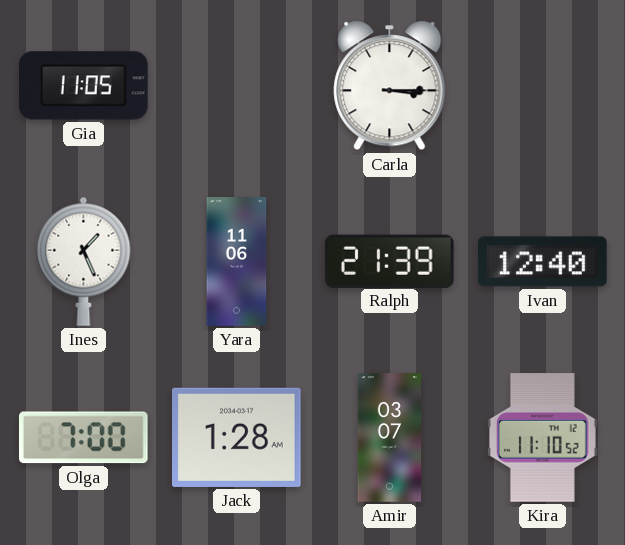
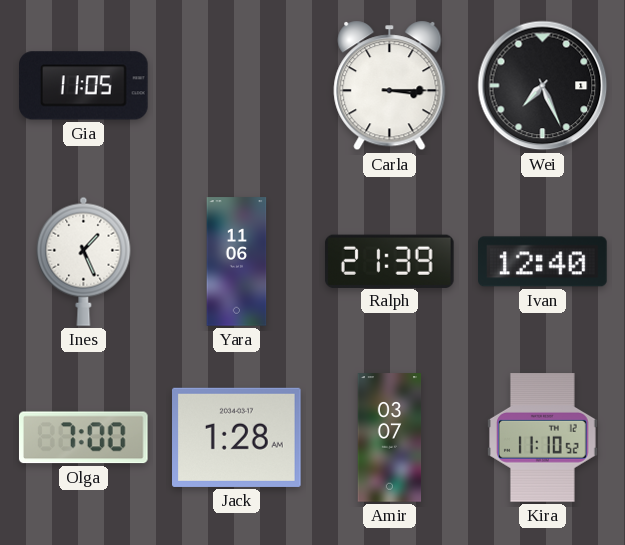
Wei: none -> 7:26 (543, 86)
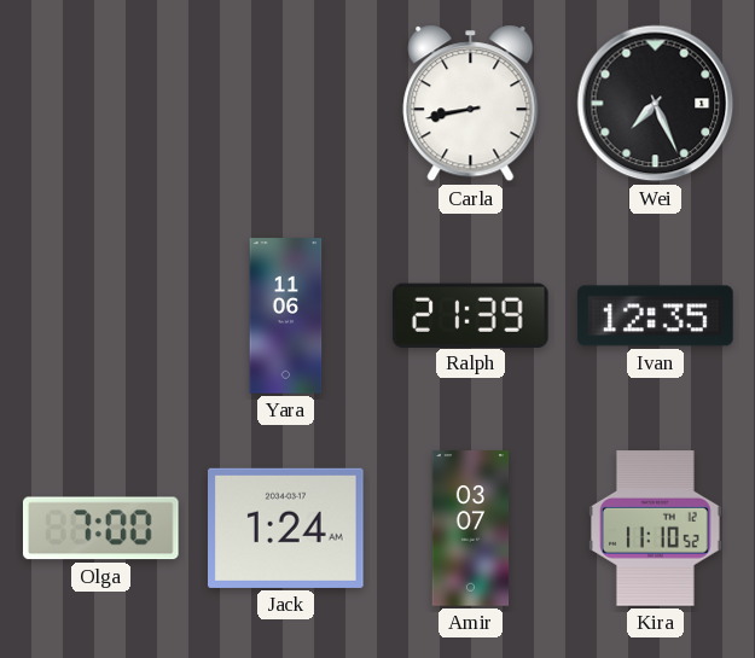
Gia: 11:05 -> none (84, 86)
Carla: 3:15 -> 8:43 (471, 104)
Ines: 1:26 -> none (84, 261)
Ivan: 12:40 -> 12:35 (656, 316)
Jack: 1:28 -> 1:24 (286, 528)
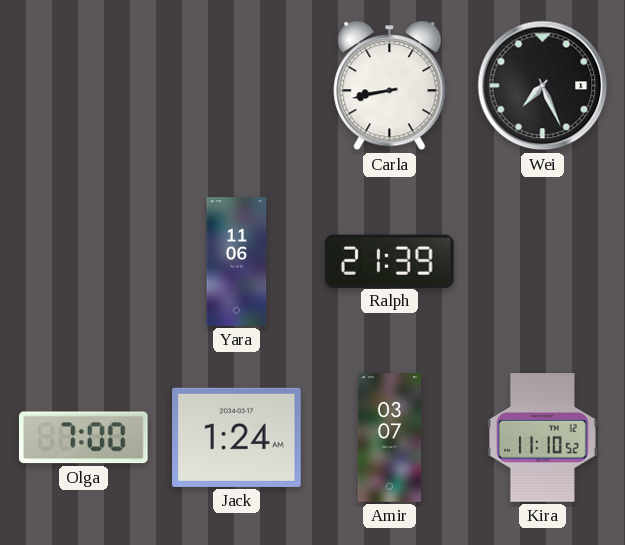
Ivan: 12:35 -> none (656, 316)
